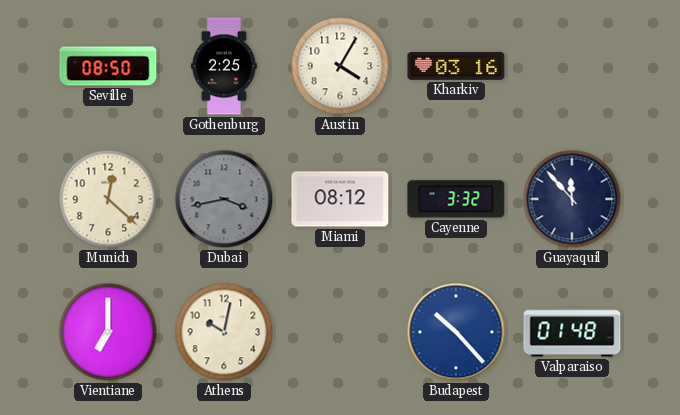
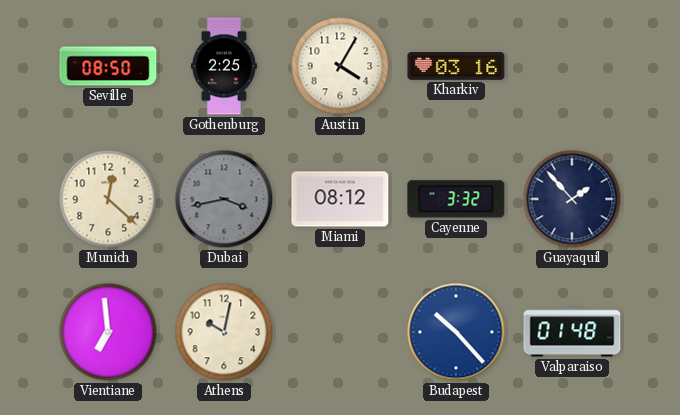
Guayaquil: 11:53 -> 1:53 (572, 199)
Vientiane: 7:00 -> 6:59 (108, 332)
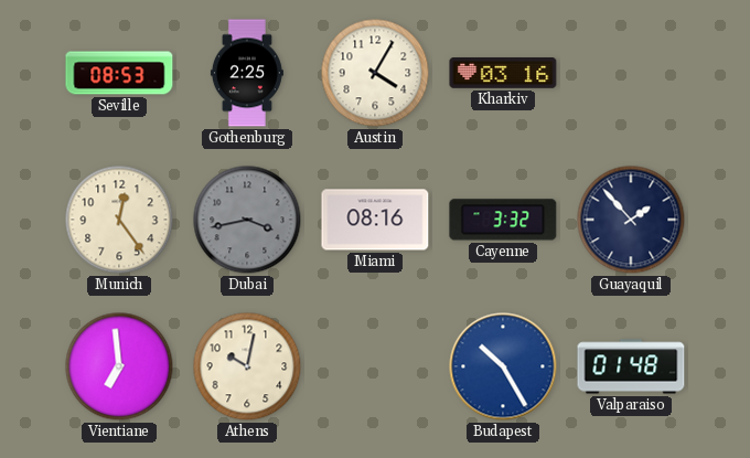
Seville: 08:50 -> 08:53 (119, 73)
Munich: 12:22 -> 12:24 (119, 220)
Miami: 08:12 -> 08:16 (375, 220)
Budapest: 10:23 -> 10:25 (503, 366)
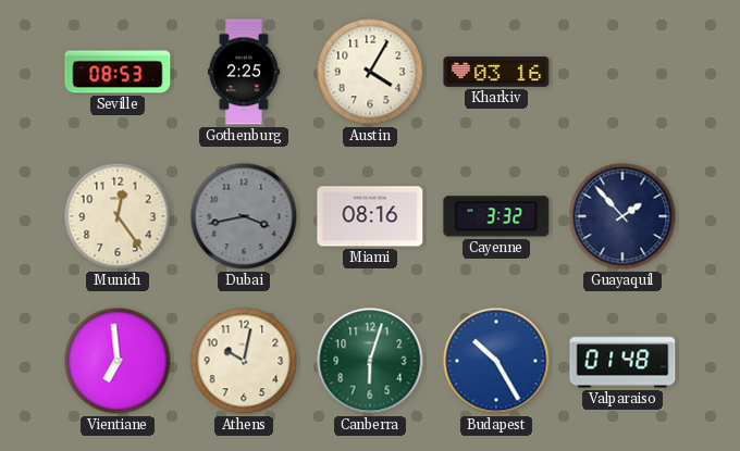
Canberra: none -> 6:03 (370, 361)
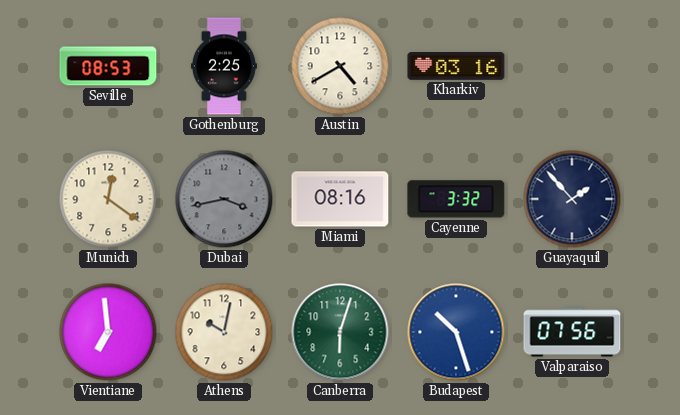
Austin: 4:05 -> 4:40 (340, 66)
Munich: 12:24 -> 12:21 (108, 199)
Budapest: 10:25 -> 10:27 (456, 332)
Valparaiso: 01:48 -> 07:56 (572, 332)
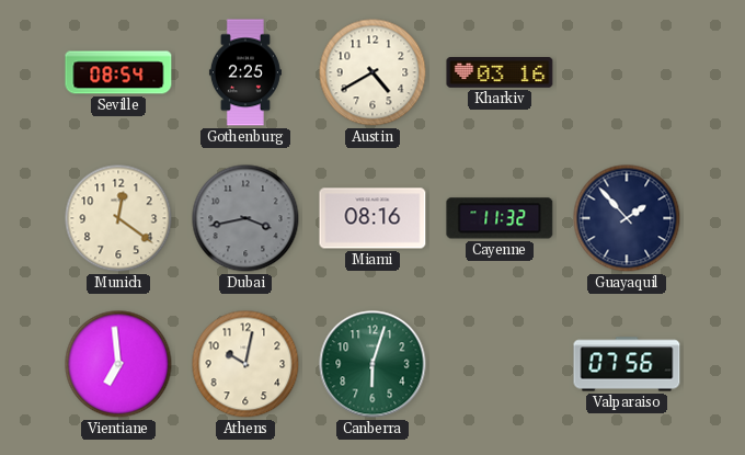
Seville: 08:53 -> 08:54 (118, 72)
Cayenne: 3:32 -> 11:32 (500, 218)
Budapest: 10:27 -> none (456, 332)
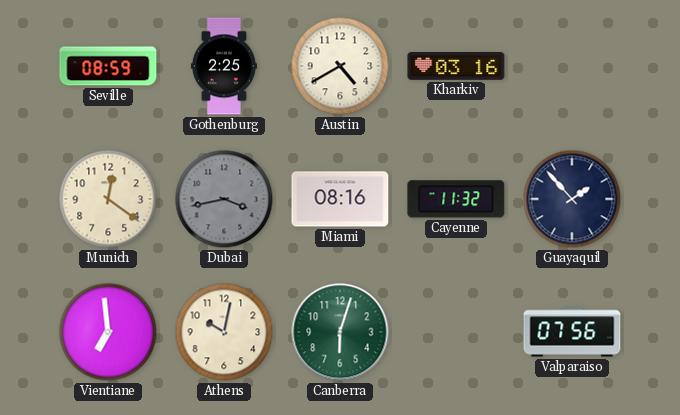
Seville: 08:54 -> 08:59 (108, 66)
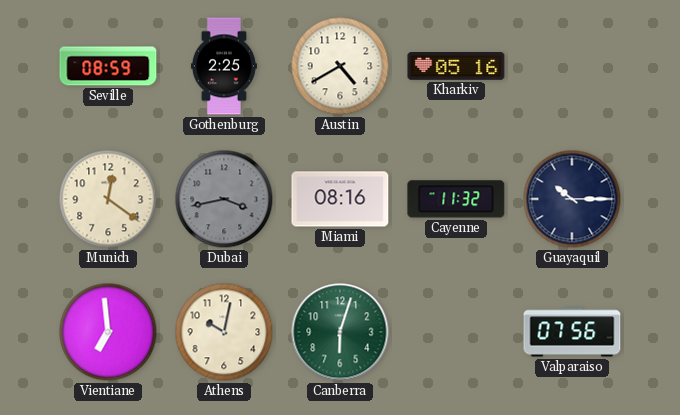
Kharkiv: 03:16 -> 05:16 (456, 66)
Guayaquil: 1:53 -> 10:15 (572, 199)
